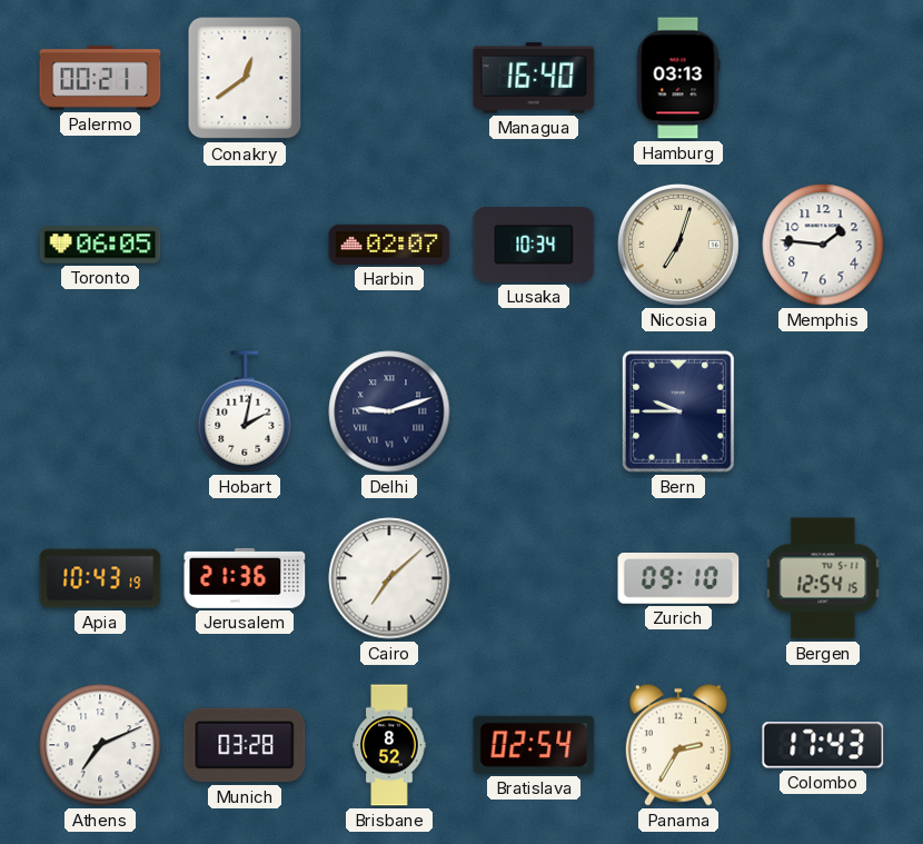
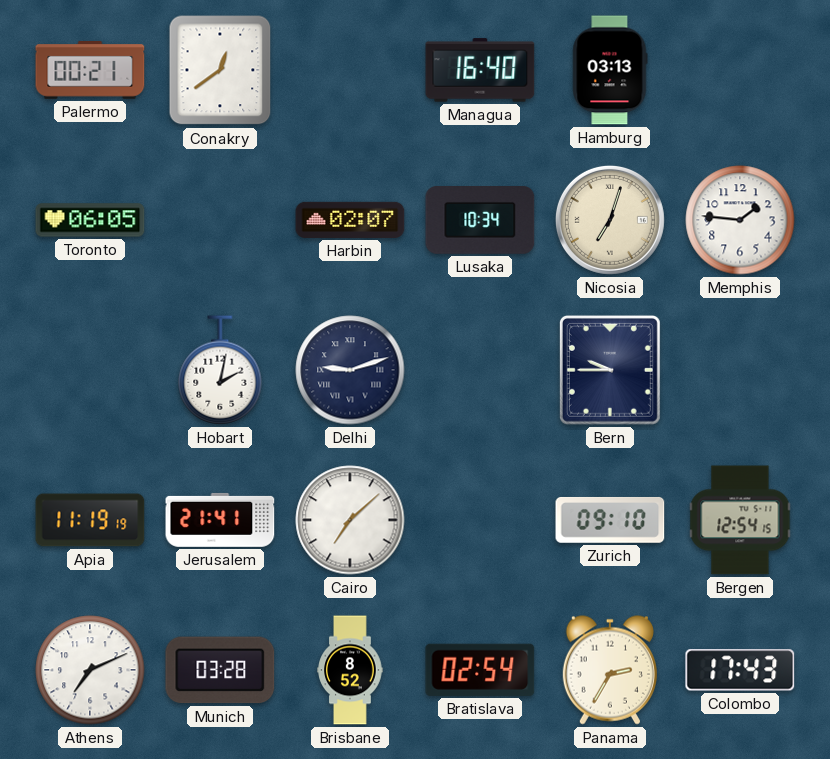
Apia: 10:43 -> 11:19 (90, 520)
Jerusalem: 21:36 -> 21:41 (220, 520)
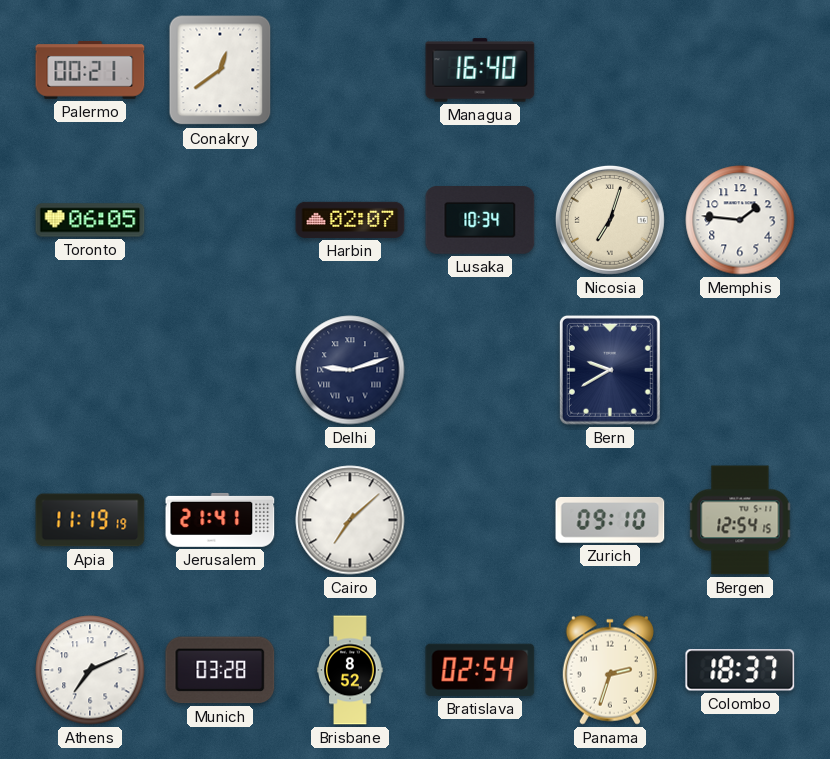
Hamburg: 03:13 -> none (610, 70)
Hobart: 2:02 -> none (220, 370)
Bern: 9:45 -> 9:40 (610, 370)
Panama: 2:35 -> 2:33 (610, 670)
Colombo: 17:43 -> 18:37 (740, 670)
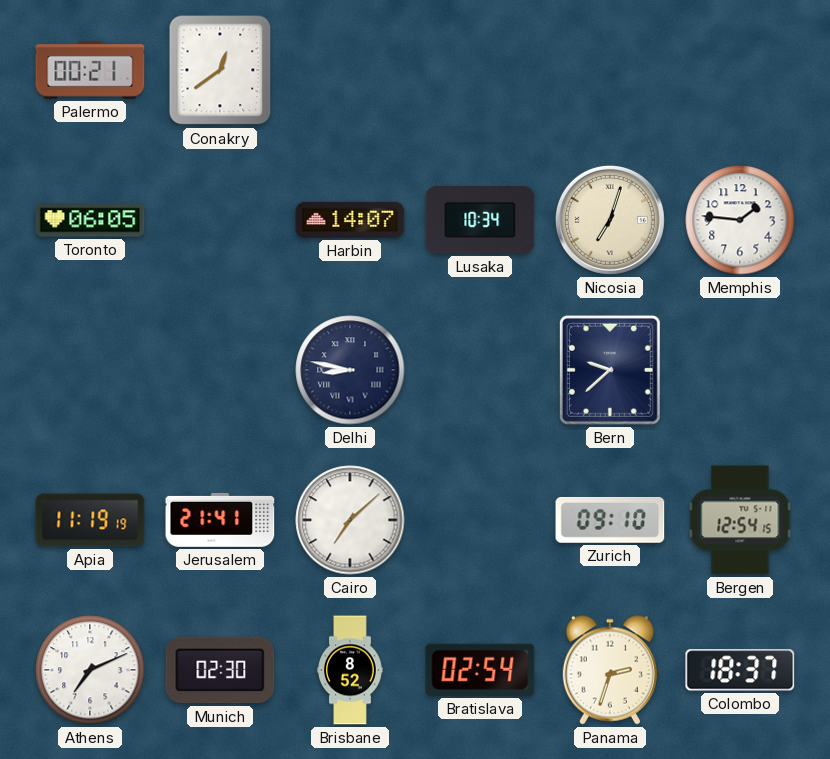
Managua: 16:40 -> none (480, 70)
Harbin: 02:07 -> 14:07 (350, 220)
Delhi: 9:12 -> 8:47 (350, 370)
Bern: 9:40 -> 9:38 (610, 370)
Munich: 03:28 -> 02:30 (220, 670)
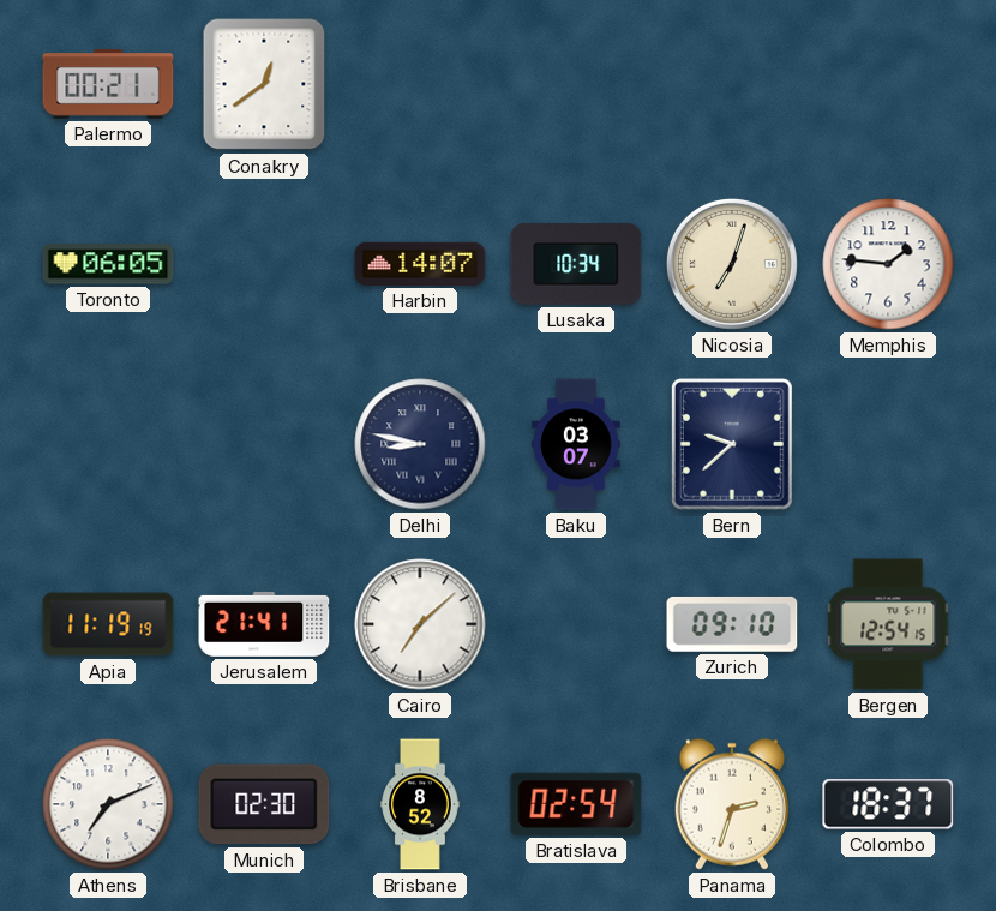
Baku: none -> 03:07 (576, 444)
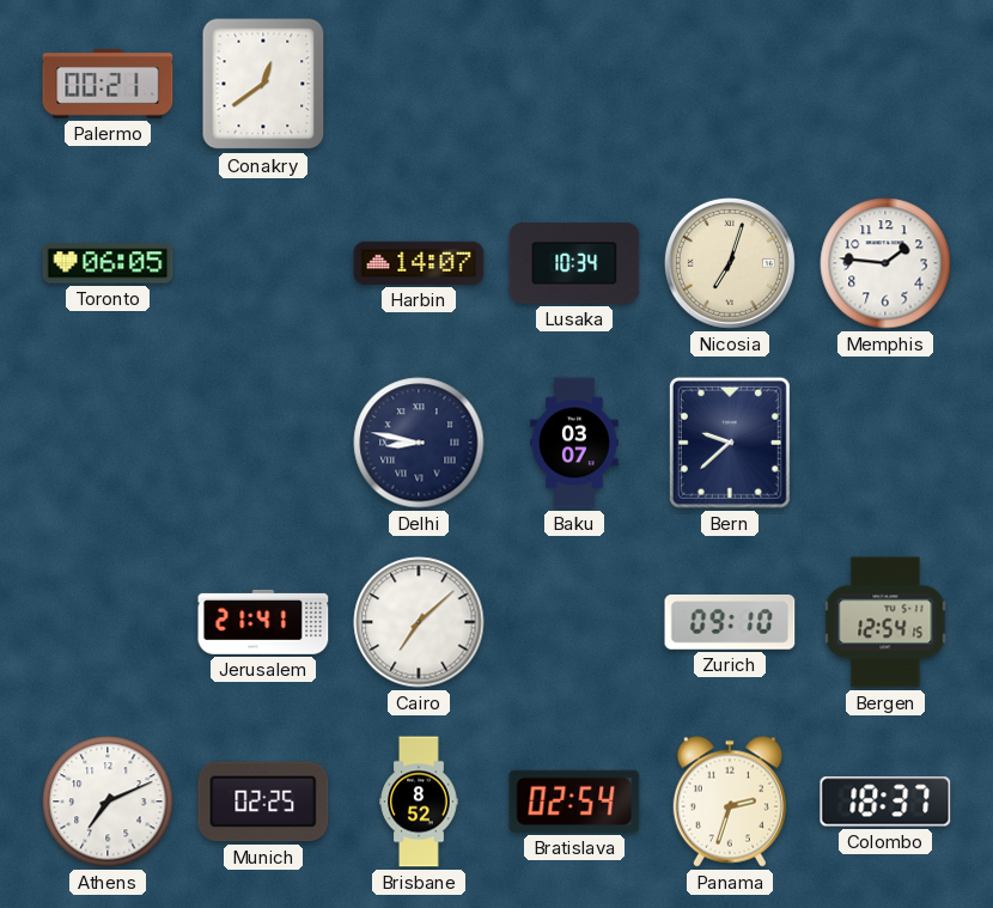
Apia: 11:19 -> none (108, 624)
Munich: 02:30 -> 02:25 (263, 802)
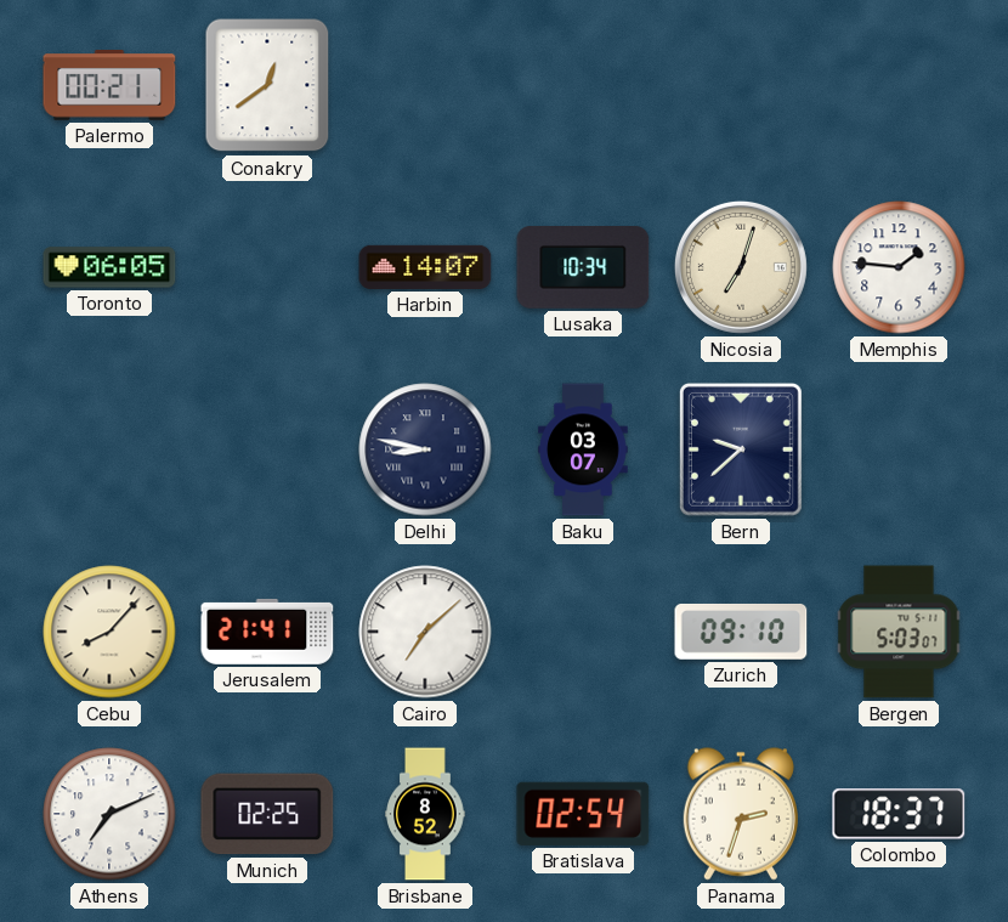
Cebu: none -> 8:07 (109, 632)
Bergen: 12:54 -> 5:03 (899, 632)
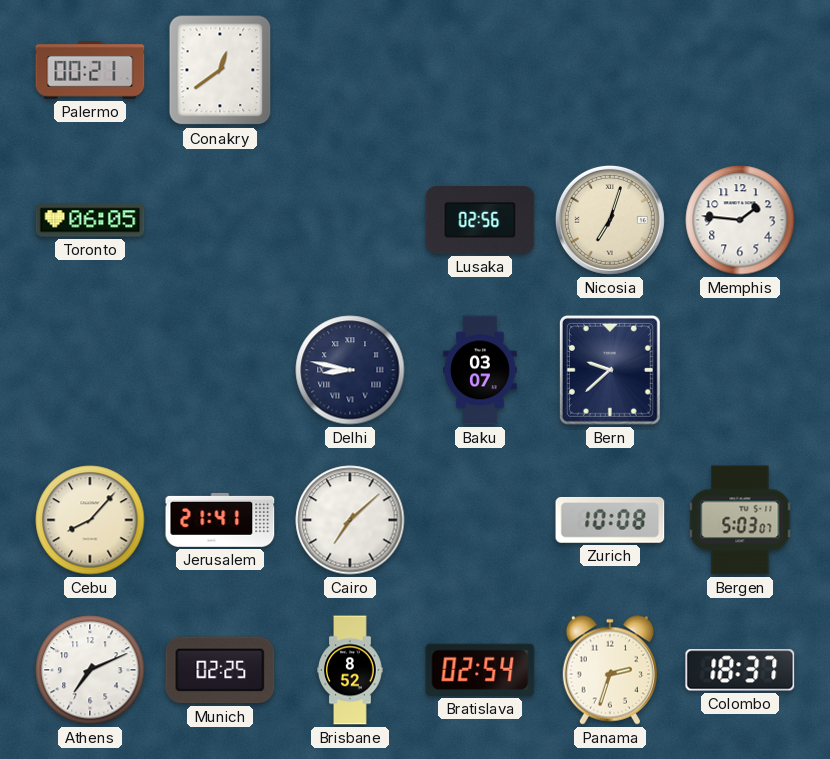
Harbin: 14:07 -> none (425, 267)
Lusaka: 10:34 -> 02:56 (480, 221)
Zurich: 09:10 -> 10:08 (610, 520)
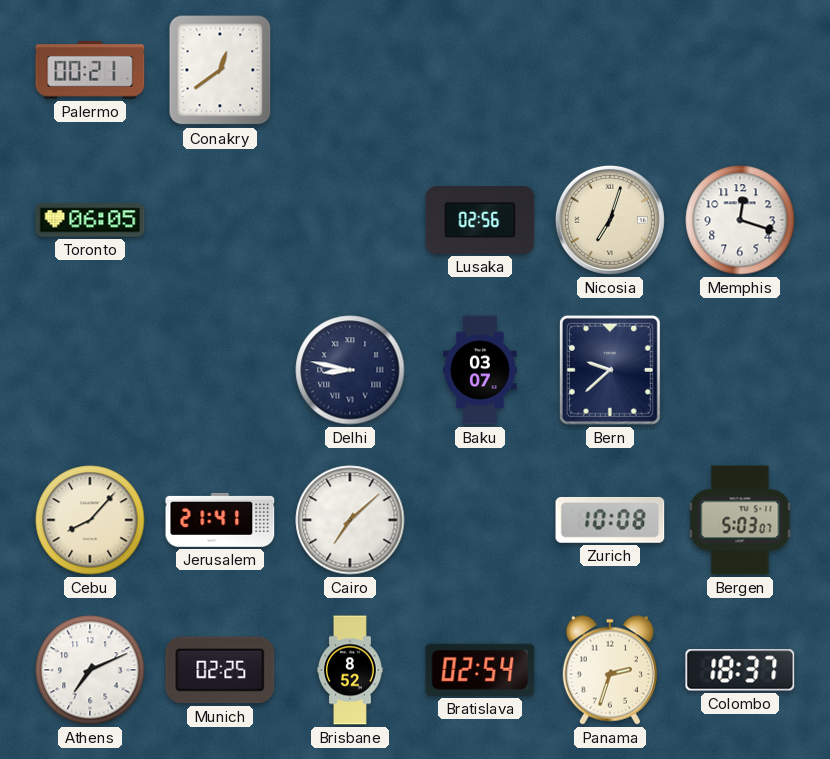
Memphis: 1:46 -> 12:18 (740, 220)
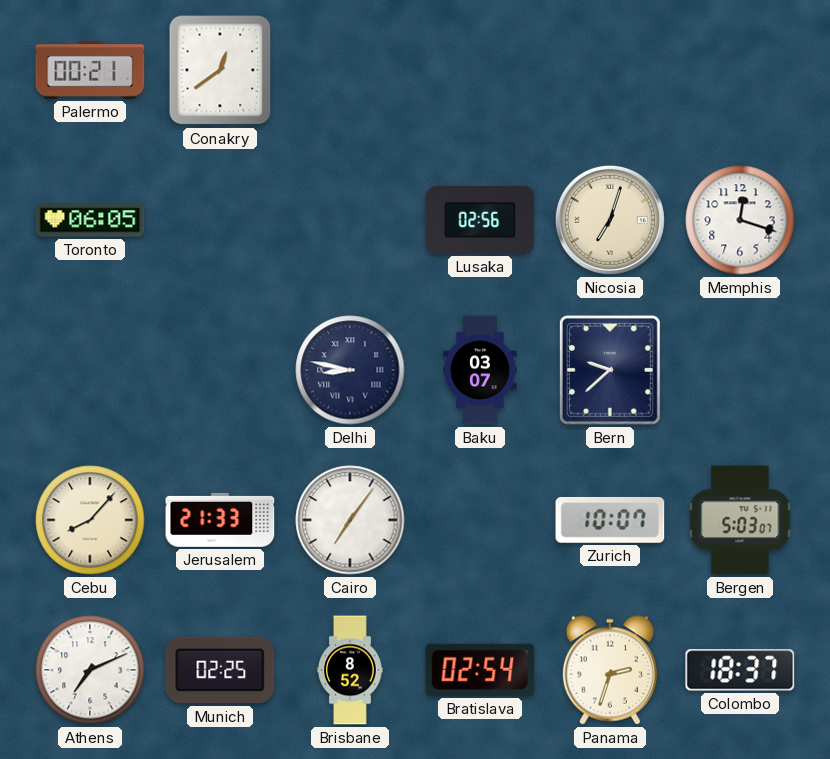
Jerusalem: 21:41 -> 21:33 (220, 520)
Cairo: 7:08 -> 7:06 (350, 520)
Zurich: 10:08 -> 10:07 (610, 520)
